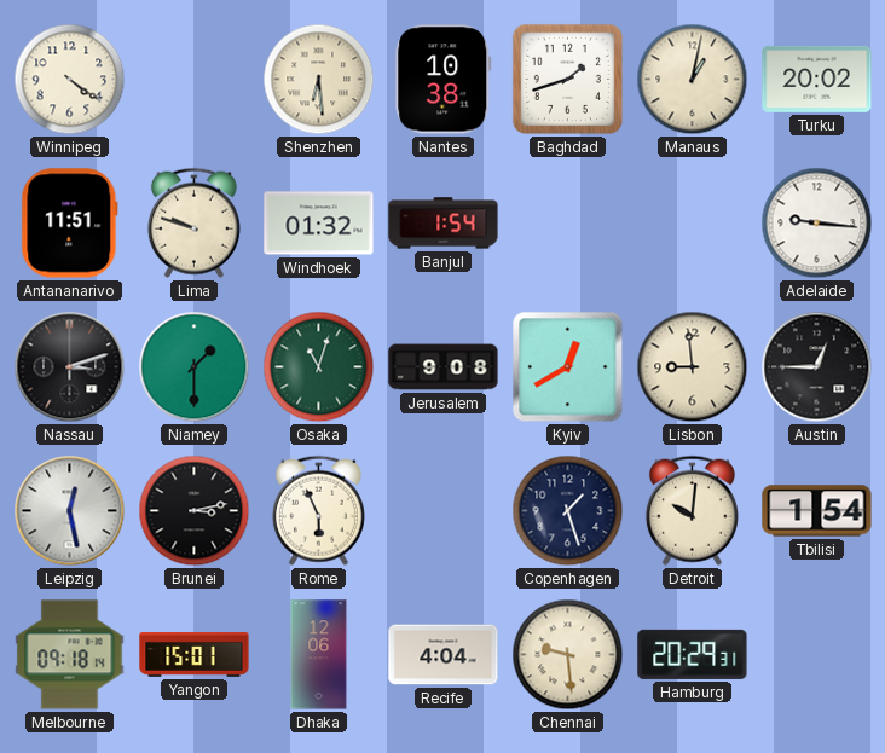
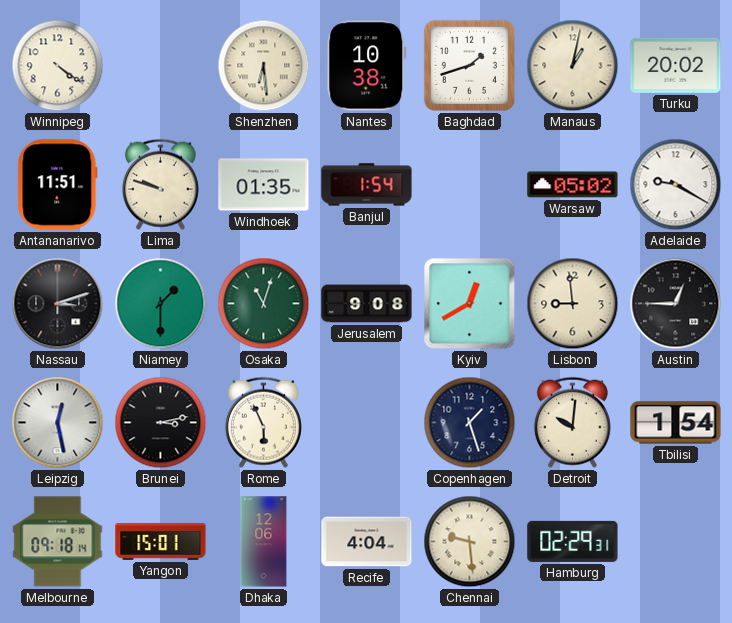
Windhoek: 01:32 -> 01:35 (264, 185)
Warsaw: none -> 05:02 (573, 185)
Adelaide: 9:16 -> 9:20 (676, 185)
Hamburg: 20:29 -> 02:29 (573, 541)
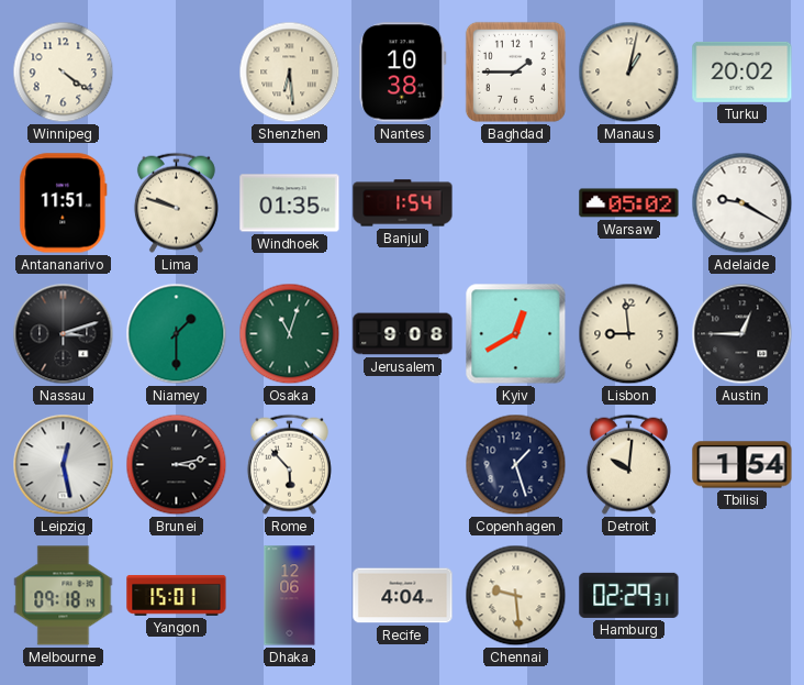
Baghdad: 1:42 -> 1:45 (515, 71)
Rome: 5:56 -> 5:53 (289, 464)
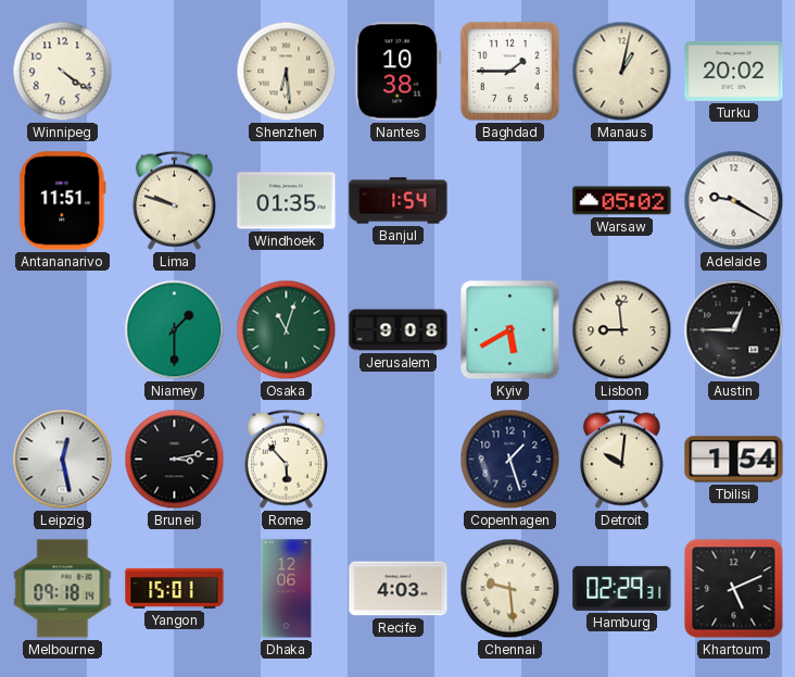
Nassau: 3:12 -> none (64, 334)
Kyiv: 12:40 -> 5:40 (510, 330)
Recife: 4:04 -> 4:03 (399, 589)
Khartoum: none -> 5:11 (734, 589)
